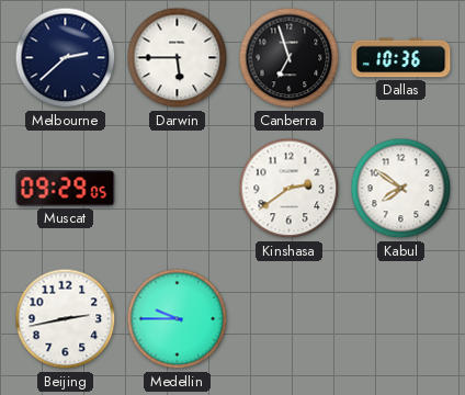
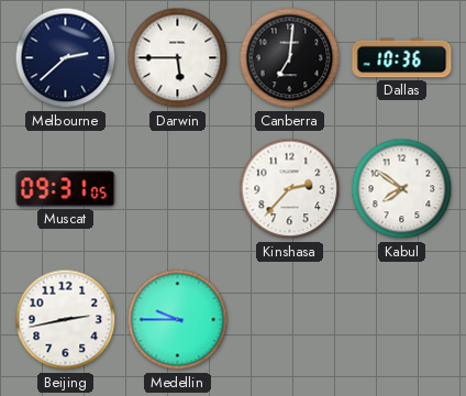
Canberra: 6:57 -> 7:01 (290, 58)
Muscat: 09:29 -> 09:31 (66, 189)
Kinshasa: 2:39 -> 2:37 (290, 189)
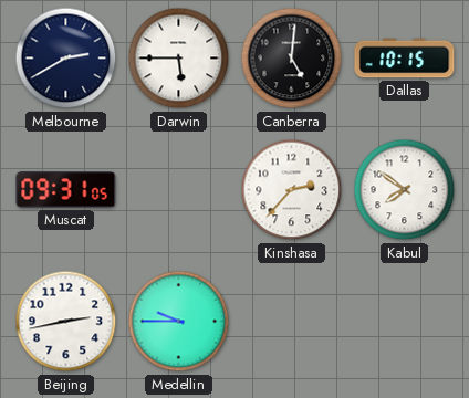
Melbourne: 2:38 -> 2:40 (66, 59)
Canberra: 7:01 -> 5:01 (292, 59)
Dallas: 10:36 -> 10:15 (405, 59)
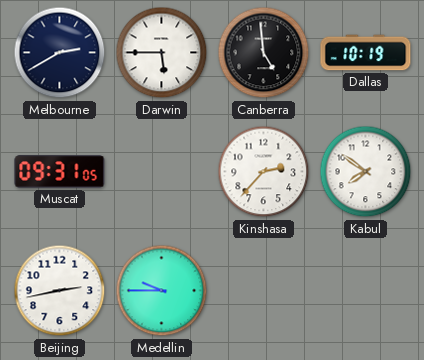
Canberra: 5:01 -> 4:59 (264, 53)
Dallas: 10:15 -> 10:19 (366, 53)
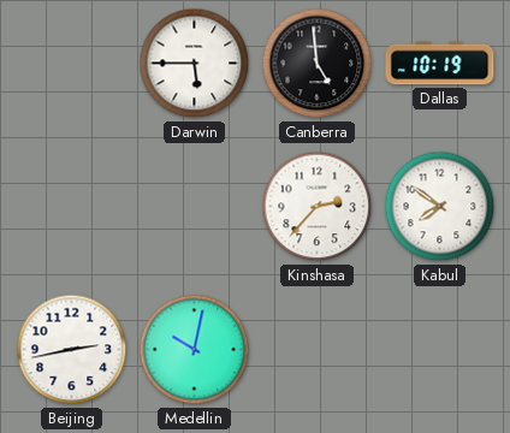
Melbourne: 2:40 -> none (60, 53)
Muscat: 09:31 -> none (60, 172)
Medellin: 9:45 -> 10:02 (195, 350)
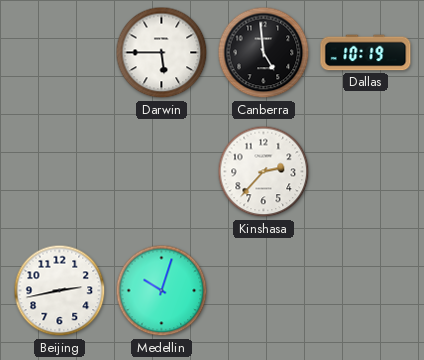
Kabul: 7:51 -> none (440, 207)
Medellin: 10:02 -> 10:03 (162, 291)
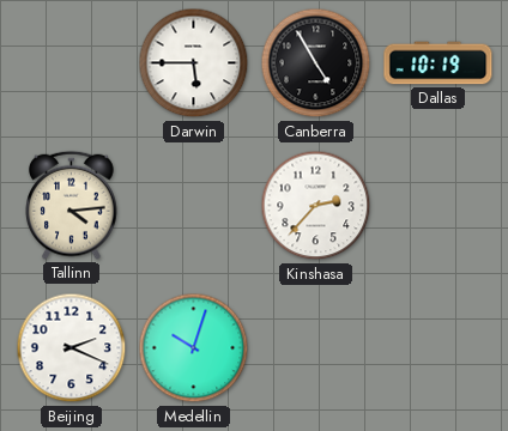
Canberra: 4:59 -> 4:55 (316, 63)
Tallinn: none -> 4:14 (72, 205)
Beijing: 2:43 -> 2:19 (72, 348)
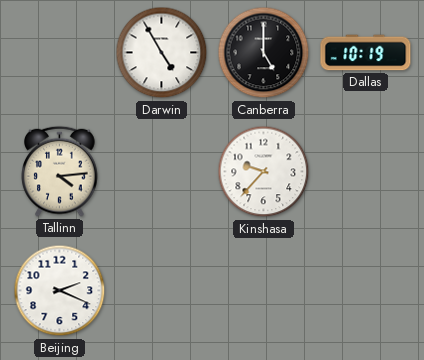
Darwin: 5:45 -> 4:55 (162, 53)
Canberra: 4:55 -> 5:00 (264, 53)
Kinshasa: 2:37 -> 9:37 (264, 172)
Medellin: 10:03 -> none (194, 348)
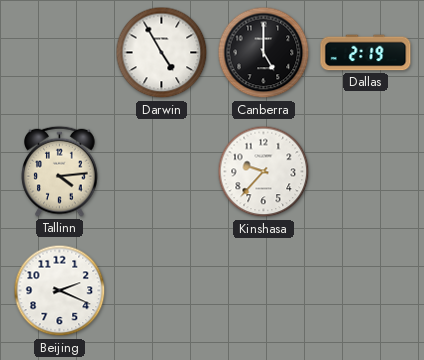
Dallas: 10:19 -> 2:19 (366, 53)
